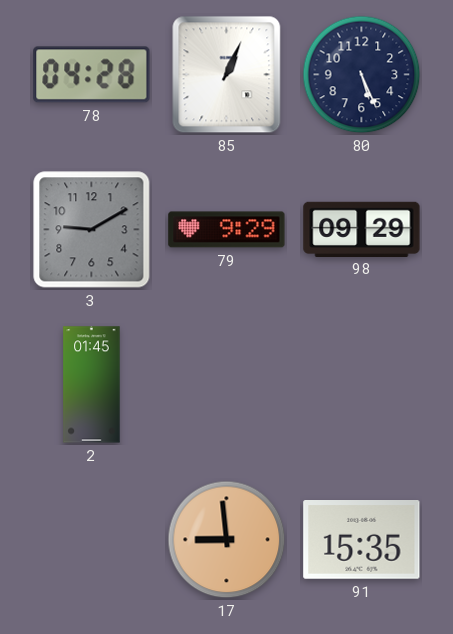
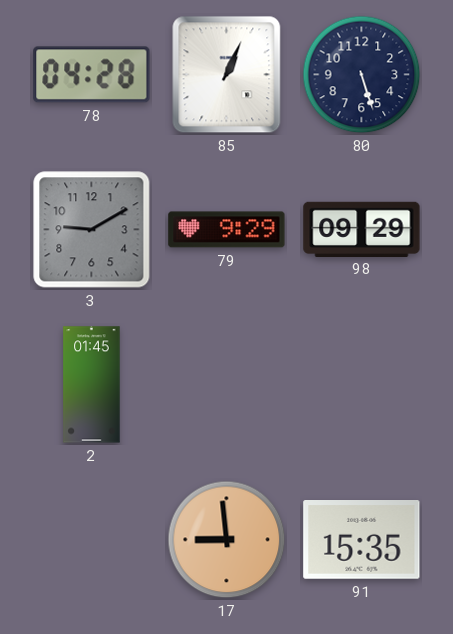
80: 5:26 -> 5:27 (362, 75)
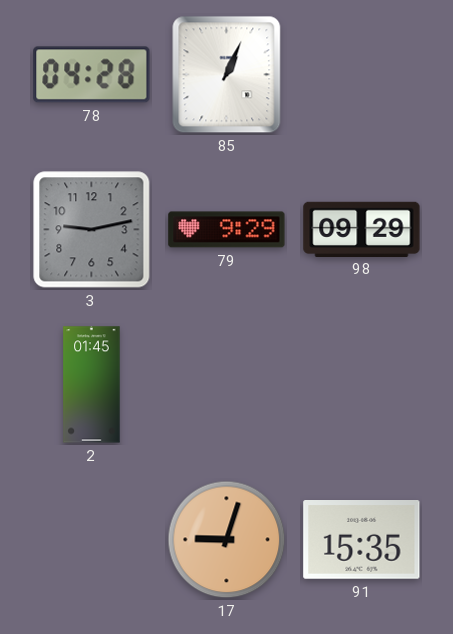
80: 5:27 -> none (362, 75)
3: 9:10 -> 9:13 (92, 230)
17: 8:59 -> 9:03 (227, 540)
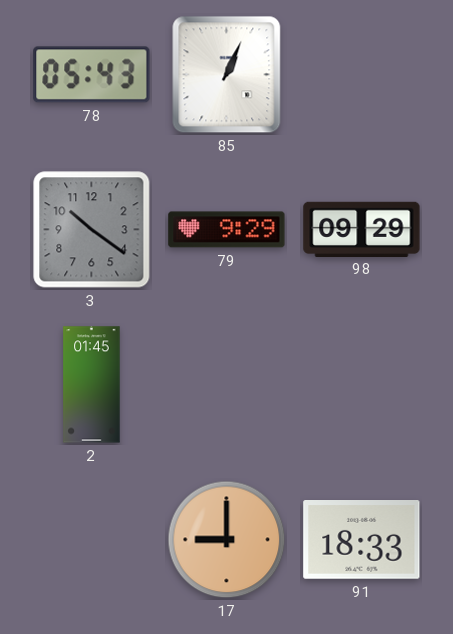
78: 04:28 -> 05:43 (92, 75)
3: 9:13 -> 10:21 (92, 230)
17: 9:03 -> 9:00 (227, 540)
91: 15:35 -> 18:33 (362, 540)
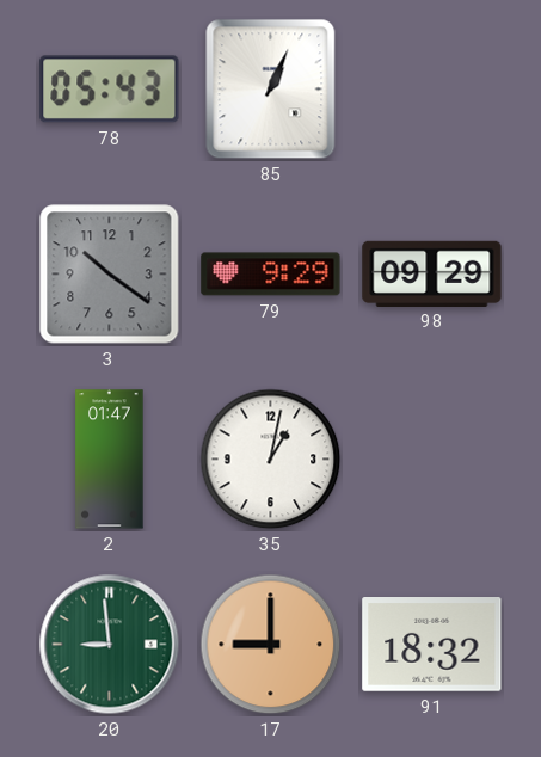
2: 01:45 -> 01:47 (110, 460)
35: none -> 1:02 (271, 460)
20: none -> 8:59 (110, 645)
91: 18:33 -> 18:32 (432, 645)
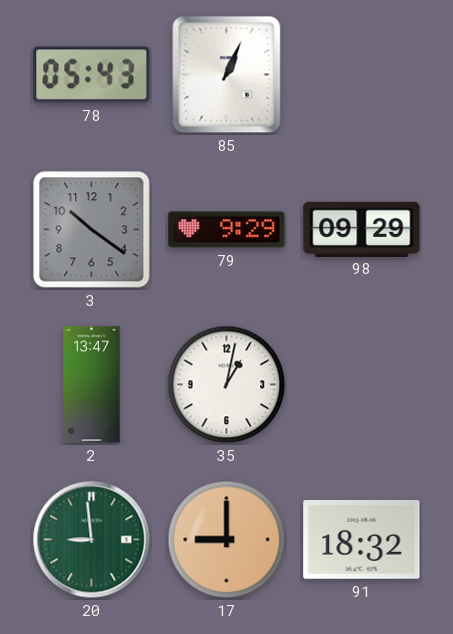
2: 01:47 -> 13:47 (92, 385)
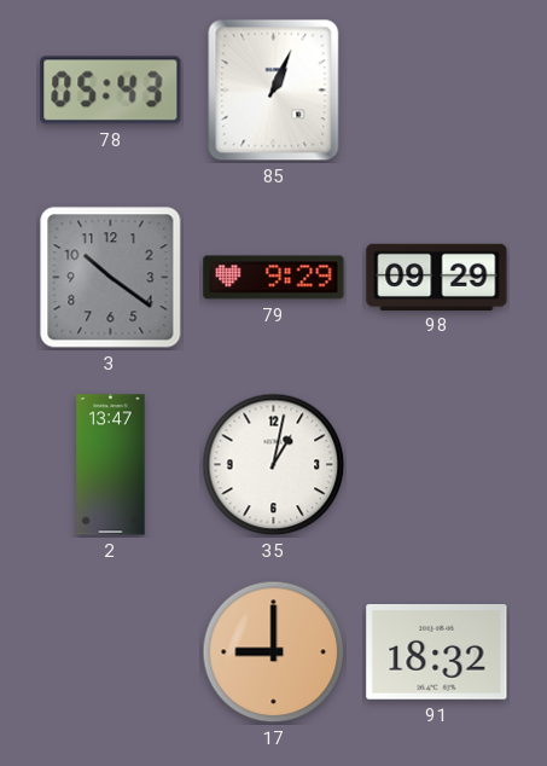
20: 8:59 -> none (92, 540)
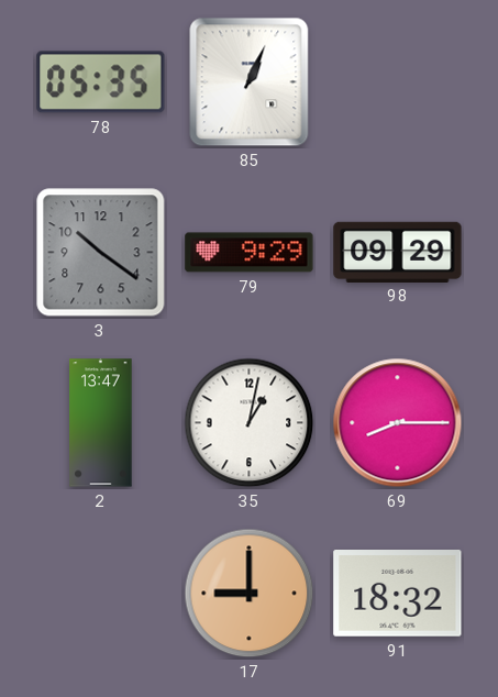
78: 05:43 -> 05:35 (101, 82)
69: none -> 8:15 (398, 423)
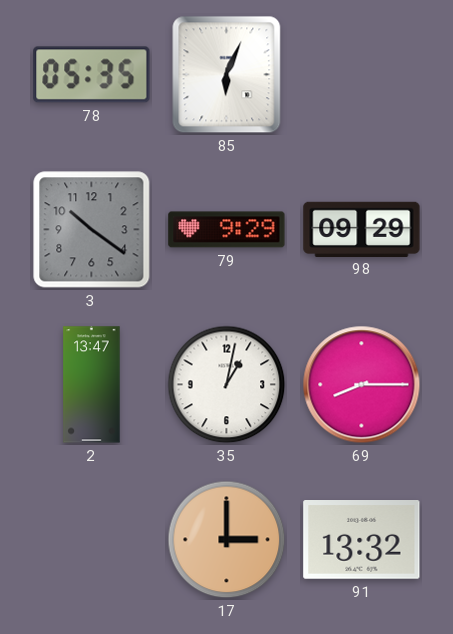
85: 1:04 -> 6:04 (227, 75)
17: 9:00 -> 3:00 (227, 540)
91: 18:32 -> 13:32 (362, 540)
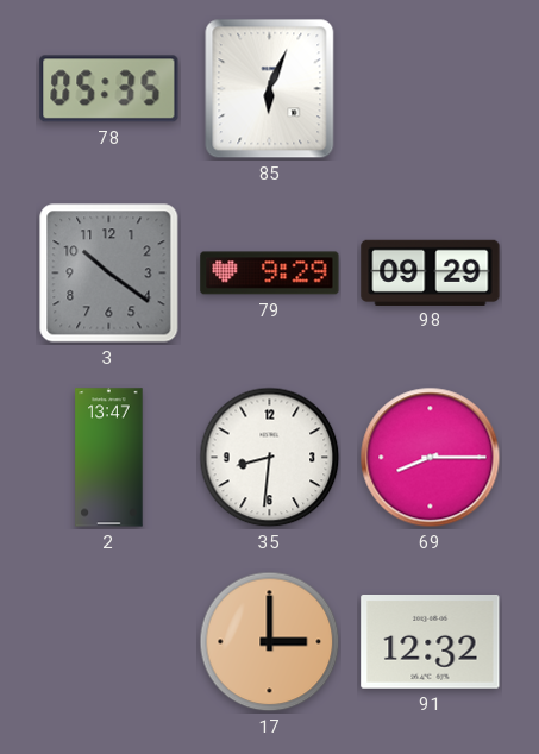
35: 1:02 -> 8:31 (270, 458)
91: 13:32 -> 12:32 (431, 642)
